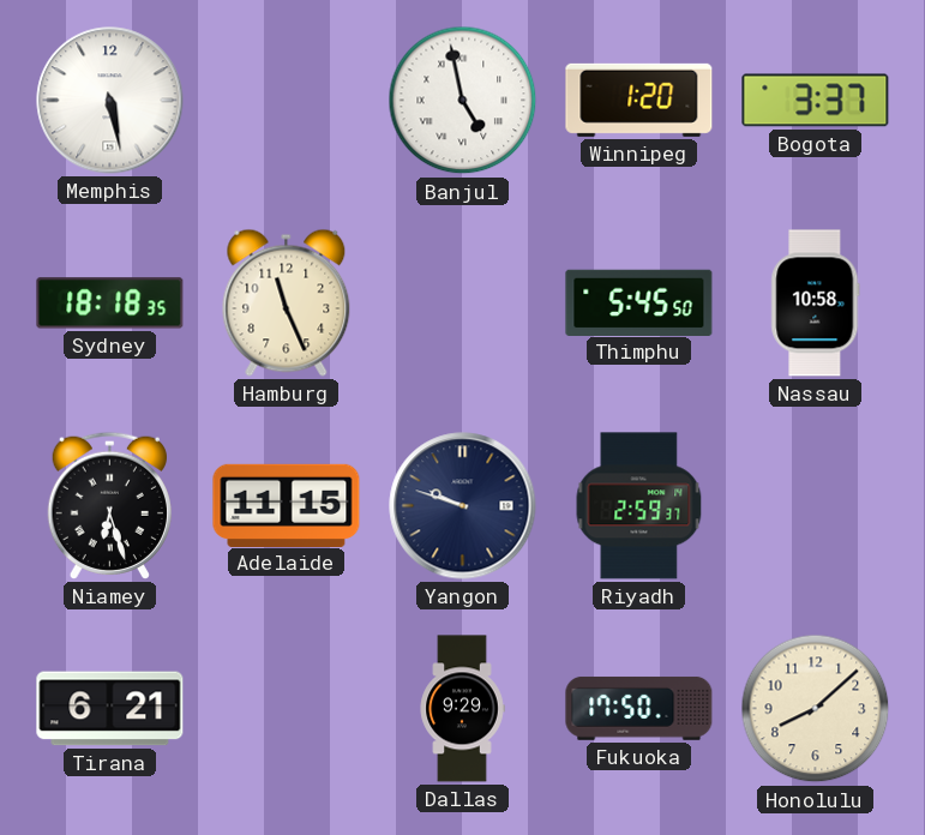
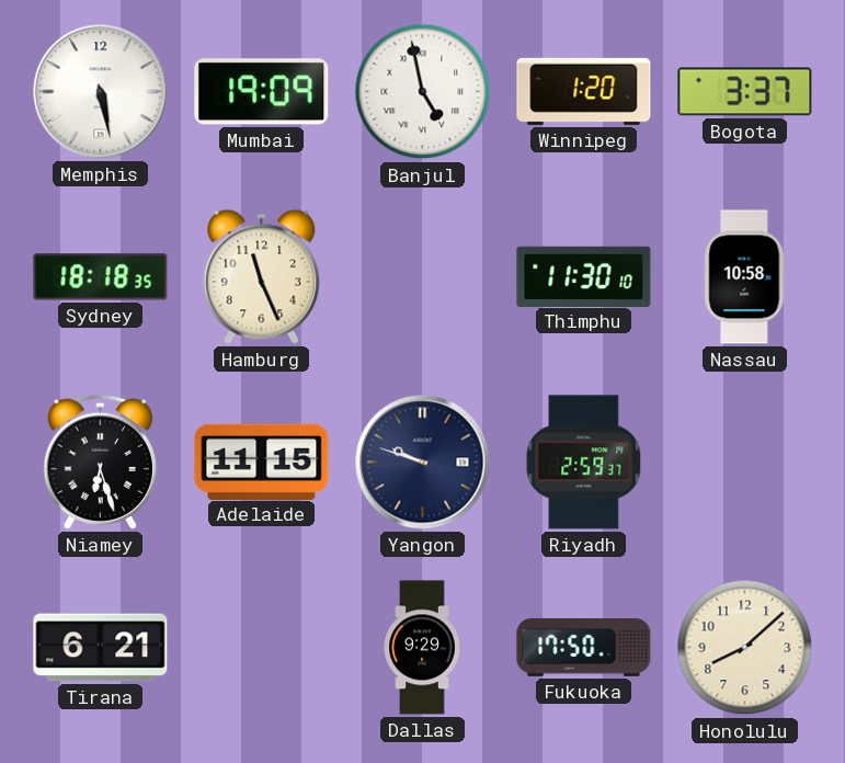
Mumbai: none -> 19:09 (262, 92)
Thimphu: 5:45 -> 11:30 (584, 276)
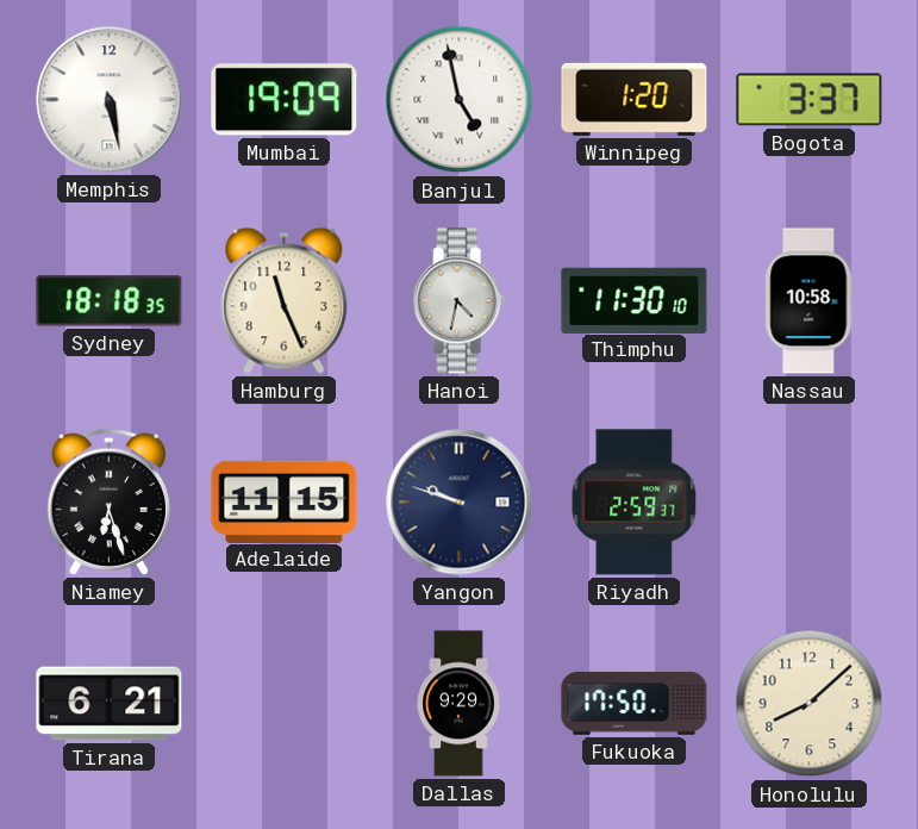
Hanoi: none -> 4:32 (460, 301)
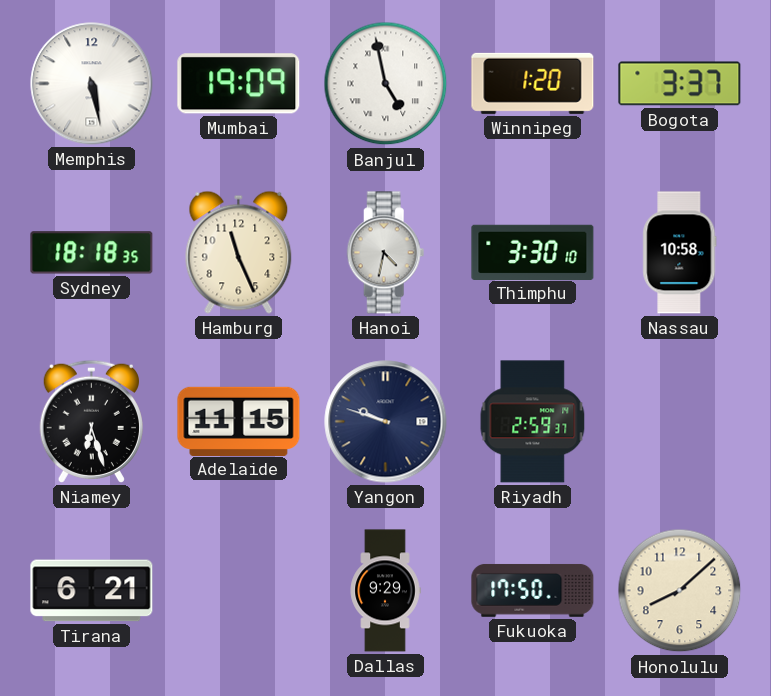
Thimphu: 11:30 -> 3:30 (533, 252)
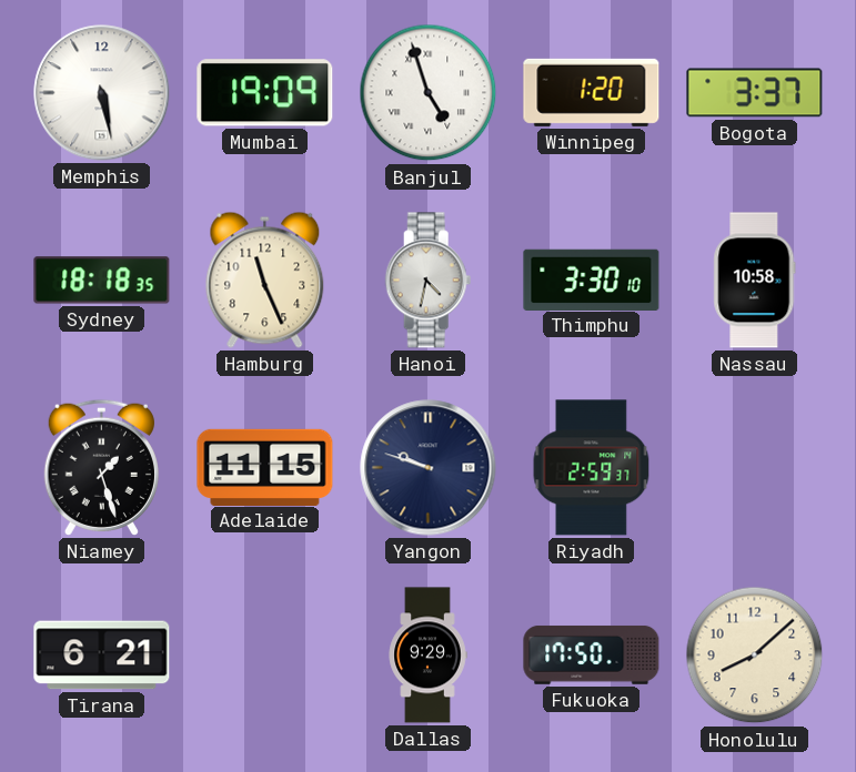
Banjul: 4:58 -> 4:57 (429, 93)
Niamey: 6:27 -> 1:27 (101, 467)
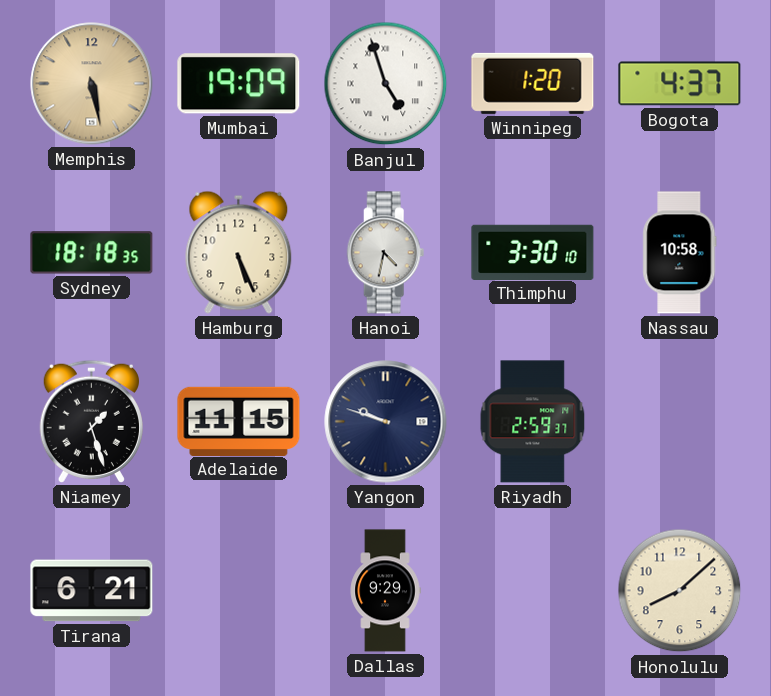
Memphis dial: white -> champagne (92, 84)
Bogota: 3:37 -> 4:37 (680, 84)
Hamburg: 11:26 -> 5:26 (239, 252)
Fukuoka: 17:50 -> none (592, 654)
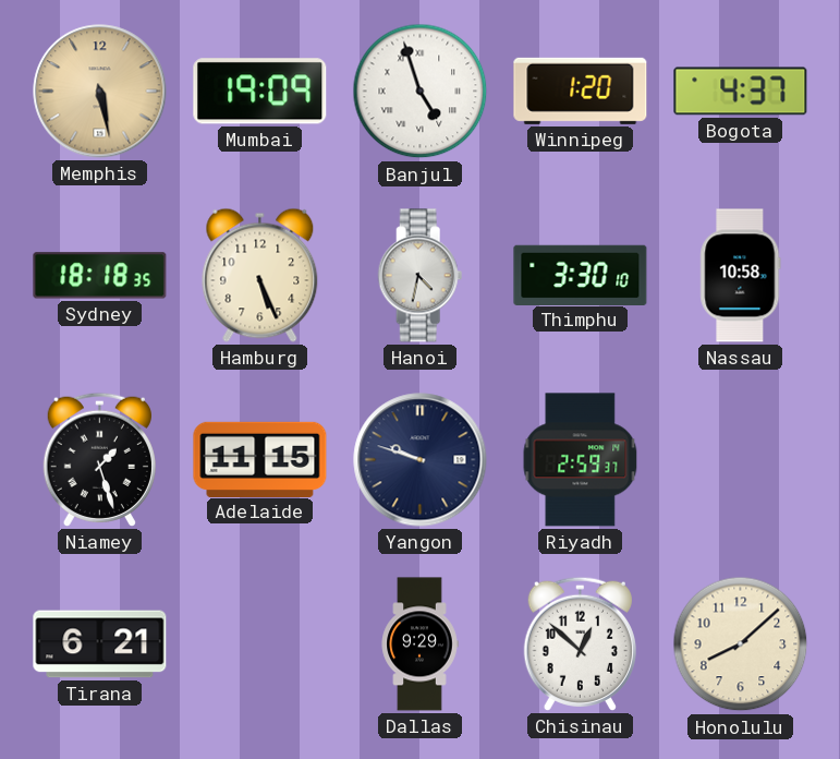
Chisinau: none -> 12:52 (580, 643)
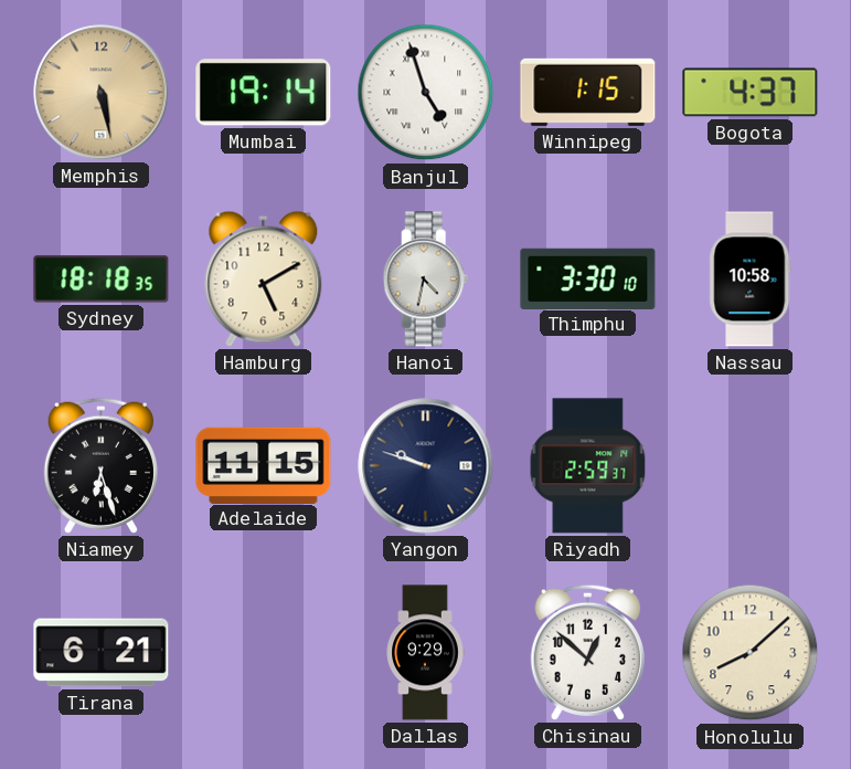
Mumbai: 19:09 -> 19:14 (264, 93)
Winnipeg: 1:20 -> 1:15 (588, 92)
Hamburg: 5:26 -> 5:10 (264, 278)
Niamey: 1:27 -> 6:27 (100, 465)
